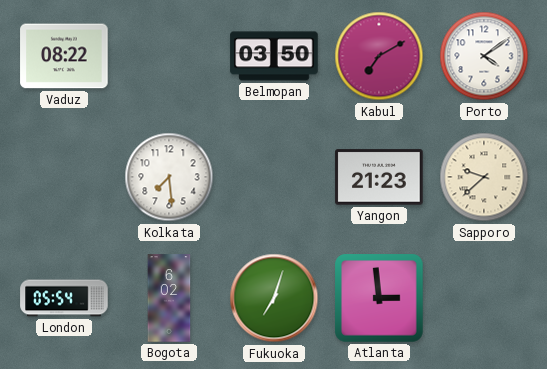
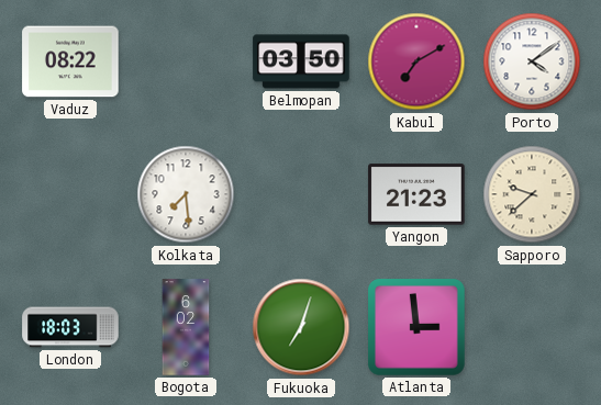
London: 05:54 -> 18:03 (70, 327)
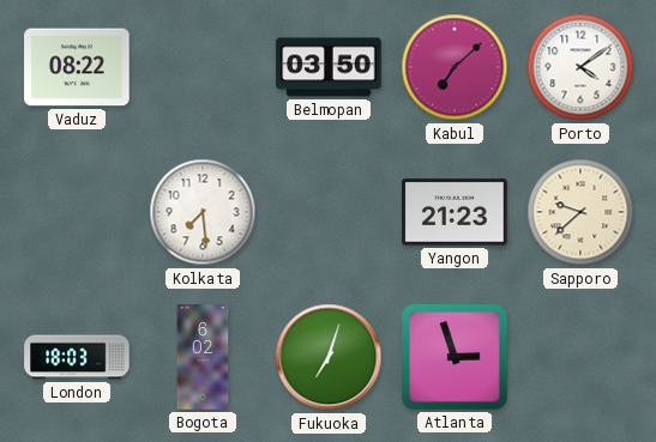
Kabul: 7:10 -> 7:08 (455, 67)
Atlanta: 2:59 -> 2:57 (456, 358)
